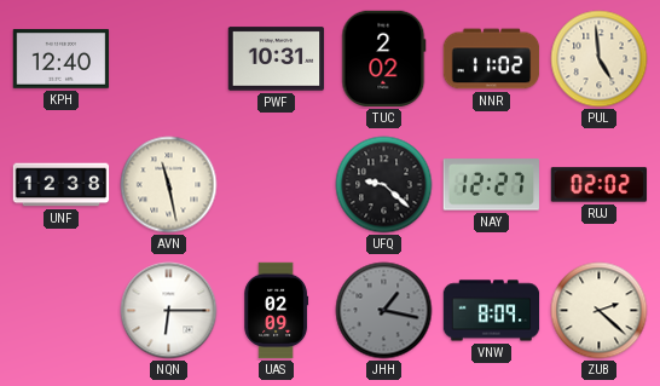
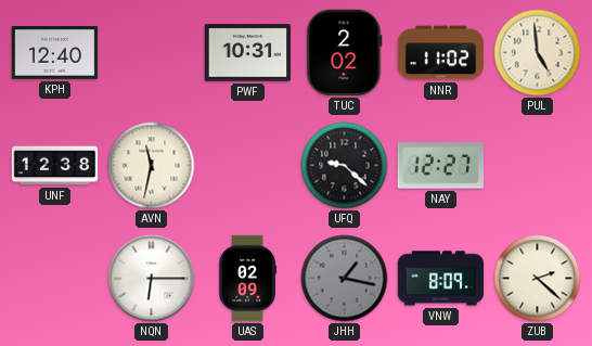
AVN: 11:28 -> 11:32 (152, 166)
RUJ: 02:02 -> none (600, 185)
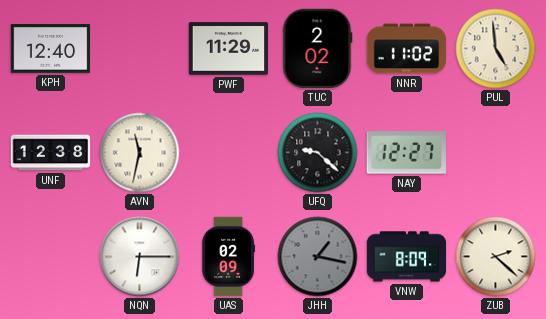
PWF: 10:31 -> 11:29 (229, 49)
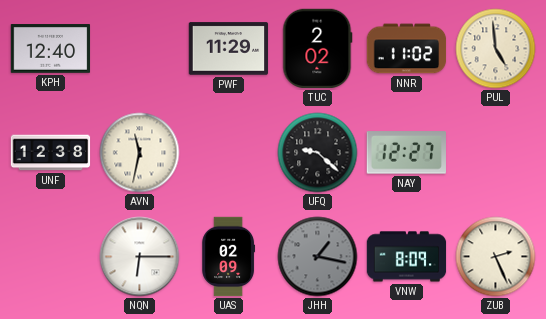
ZUB: 2:22 -> 2:26 (496, 257)
